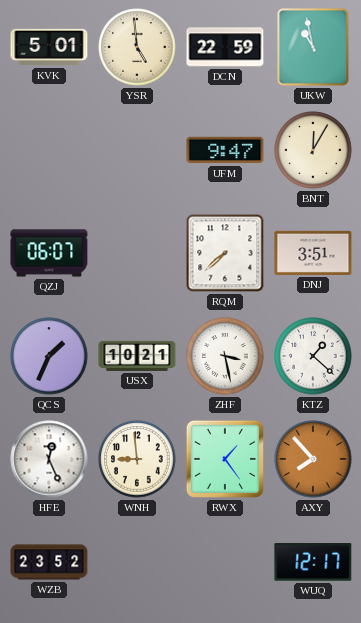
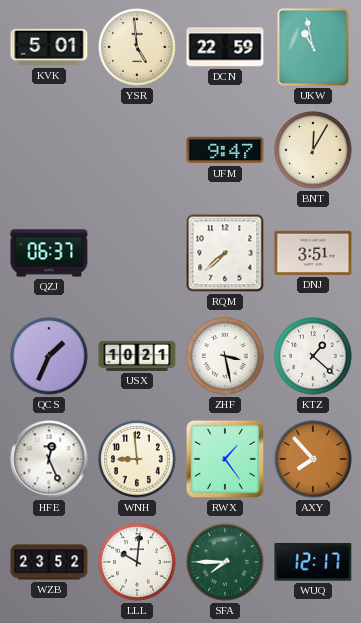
QZJ: 06:07 -> 06:37 (49, 253)
LLL: none -> 10:01 (137, 562)
SFA: none -> 7:45 (225, 562)
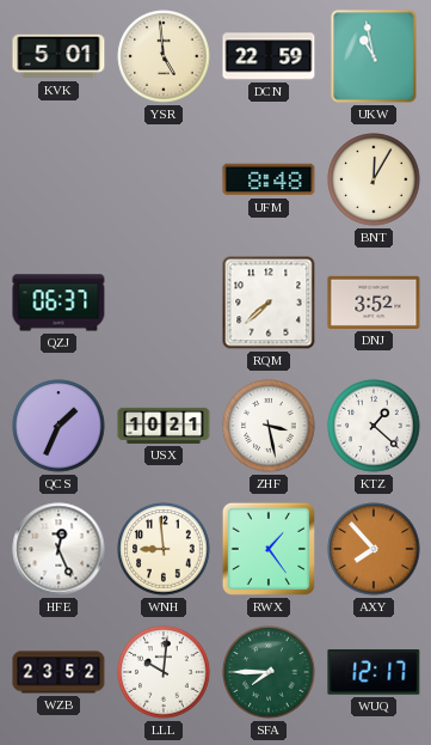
UFM: 9:47 -> 8:48 (269, 179)
DNJ: 3:51 -> 3:52 (374, 303)
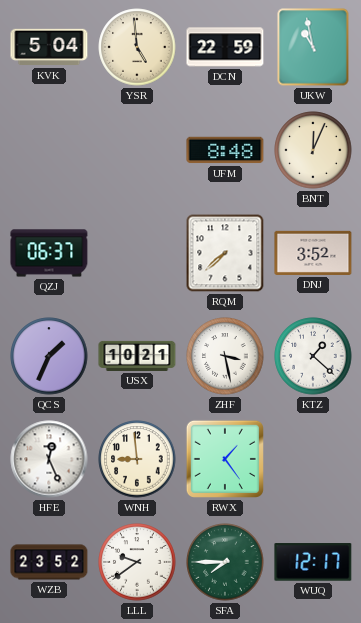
KVK: 5:01 -> 5:04 (49, 47)
BNT: 12:05 -> 12:04 (313, 150)
AXY: 7:53 -> none (374, 549)
LLL: 10:01 -> 9:39 (137, 562)
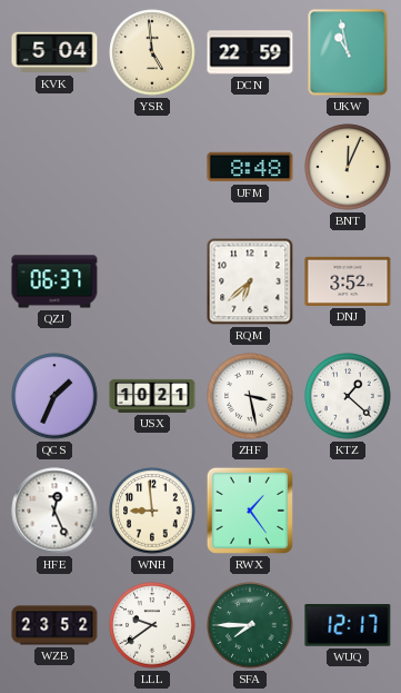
RQM: 7:38 -> 6:38 (250, 281)
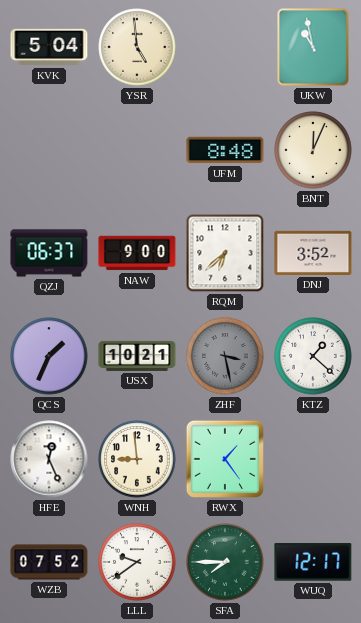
DCN: 22:59 -> none (250, 52)
NAW: none -> 9:00 (137, 253)
ZHF dial: white -> grey (225, 356)
WZB: 23:52 -> 07:52 (49, 562)
